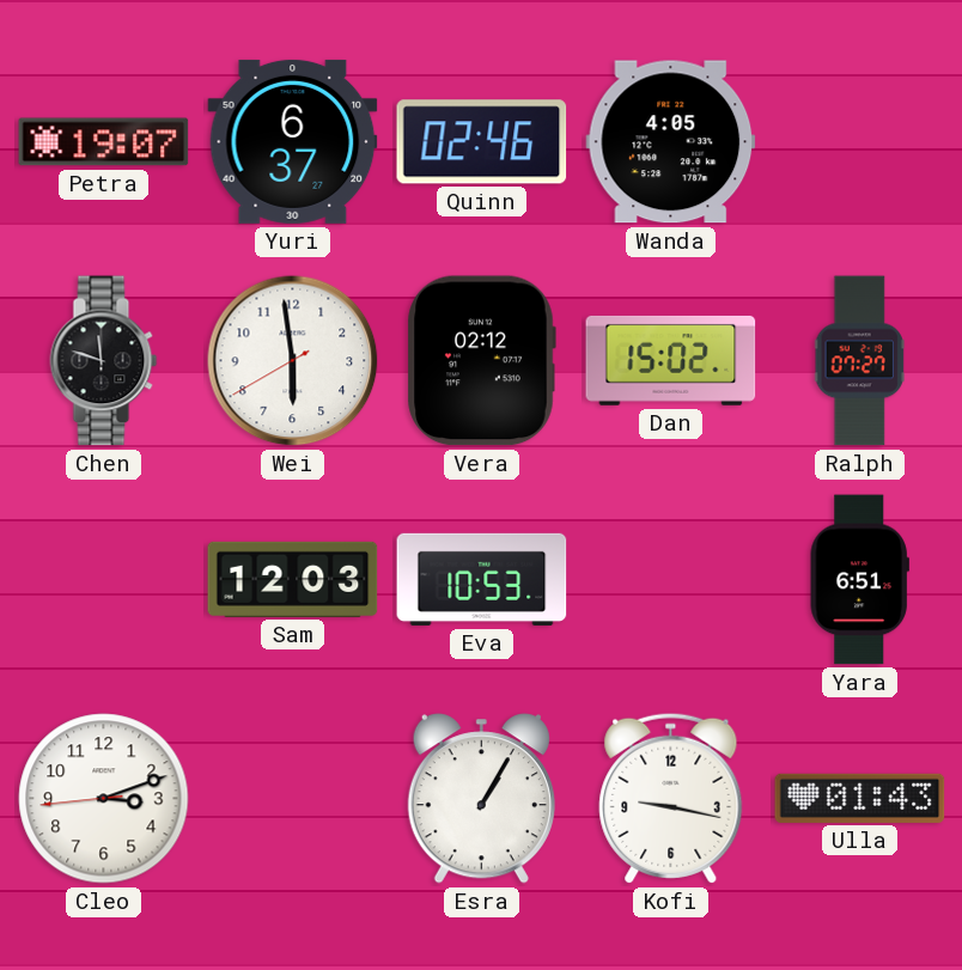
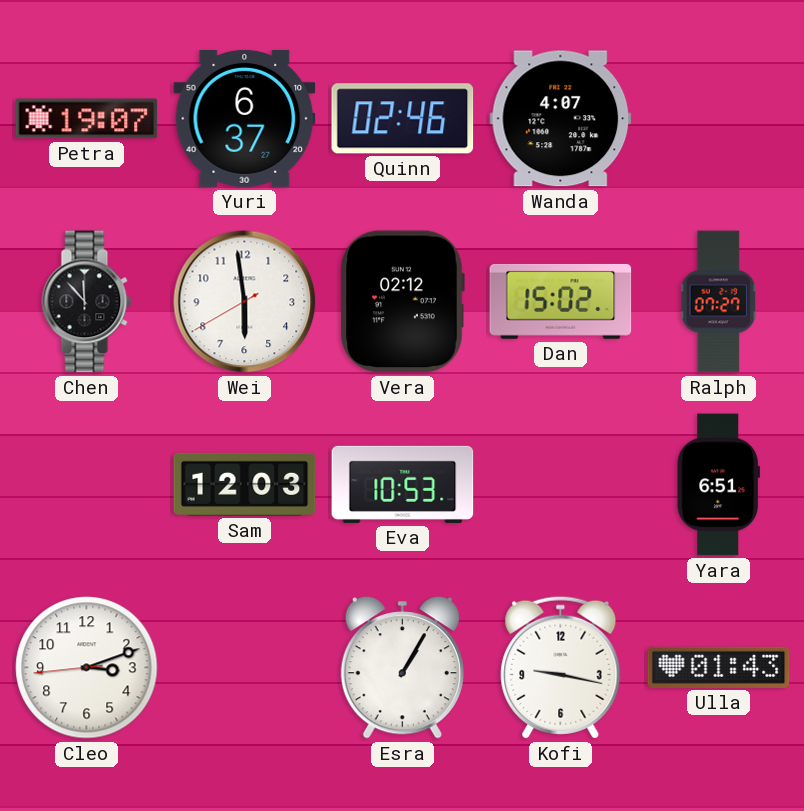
Wanda: 4:05 -> 4:07 (561, 119)
Chen: 11:48 -> 11:53 (87, 302)
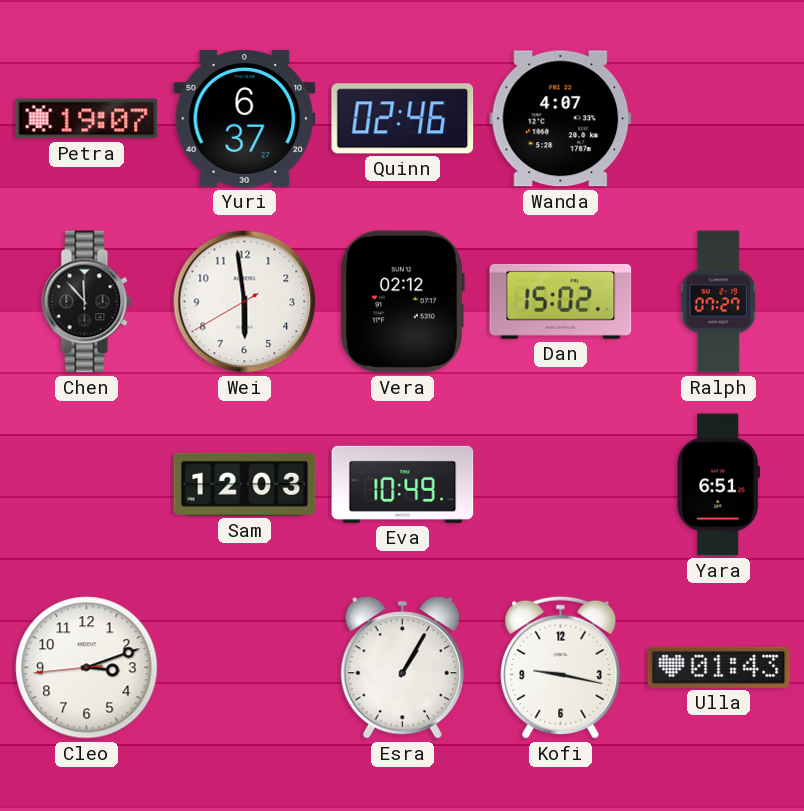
Eva: 10:53 -> 10:49 (403, 484)
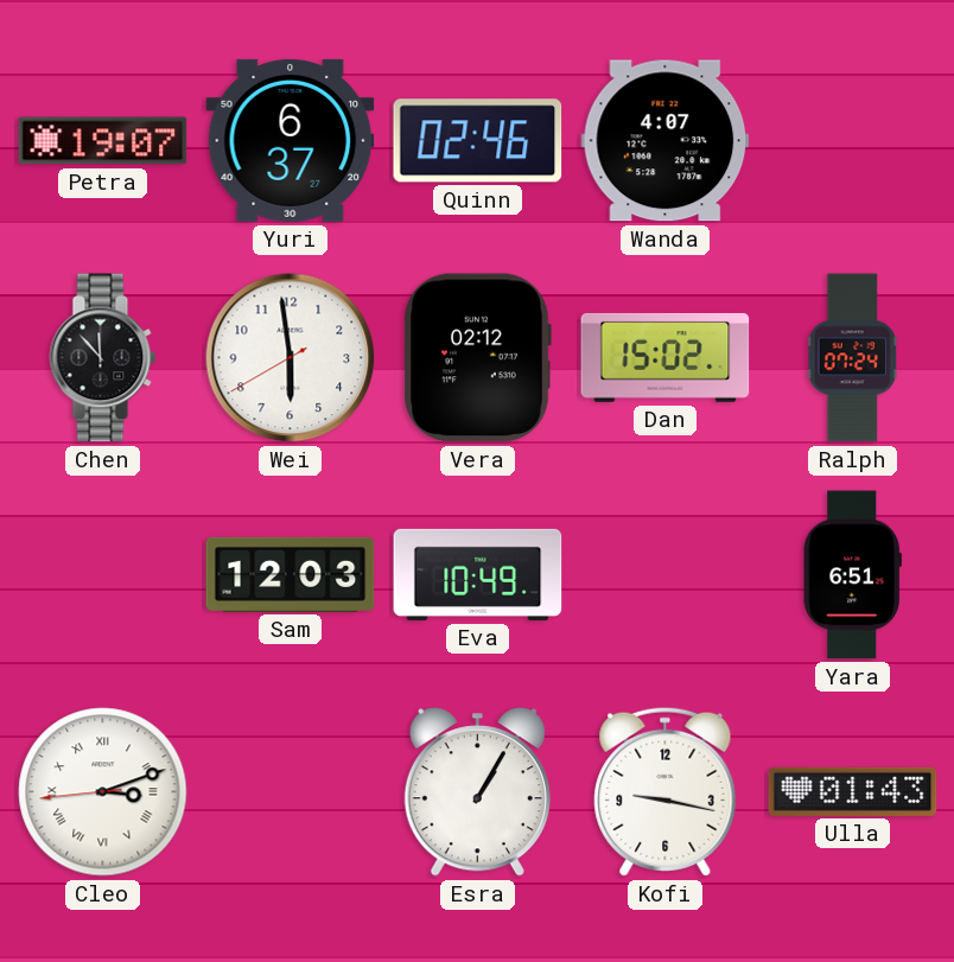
Ralph: 07:27 -> 07:24 (852, 358)
Cleo numerals: Arabic -> Roman (103, 792)
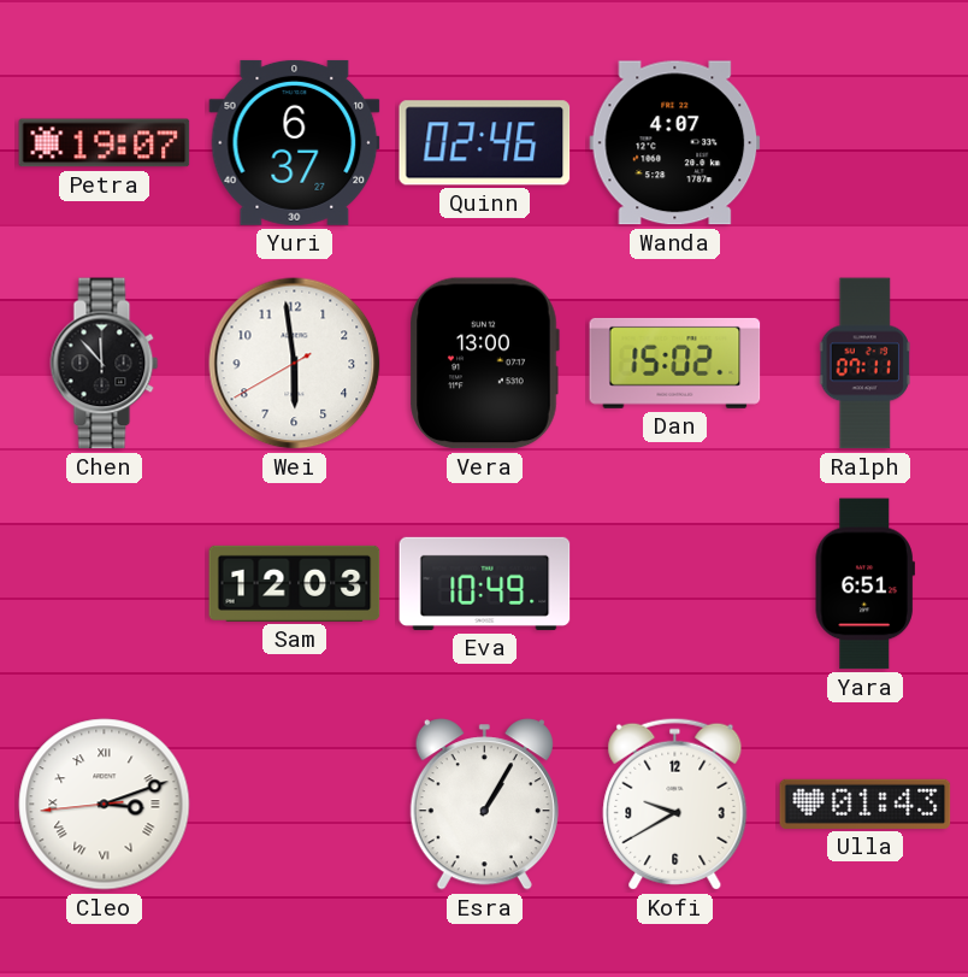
Vera: 02:12 -> 13:00 (484, 364)
Ralph: 07:24 -> 07:11 (864, 364)
Kofi: 9:17 -> 9:40 (675, 804)
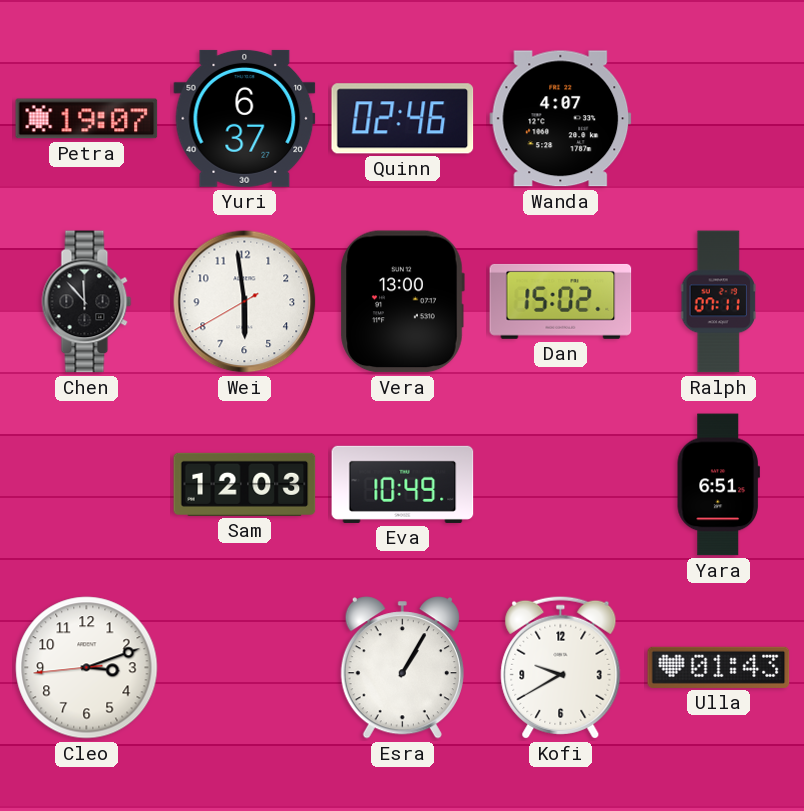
Cleo numerals: Roman -> Arabic (87, 668)
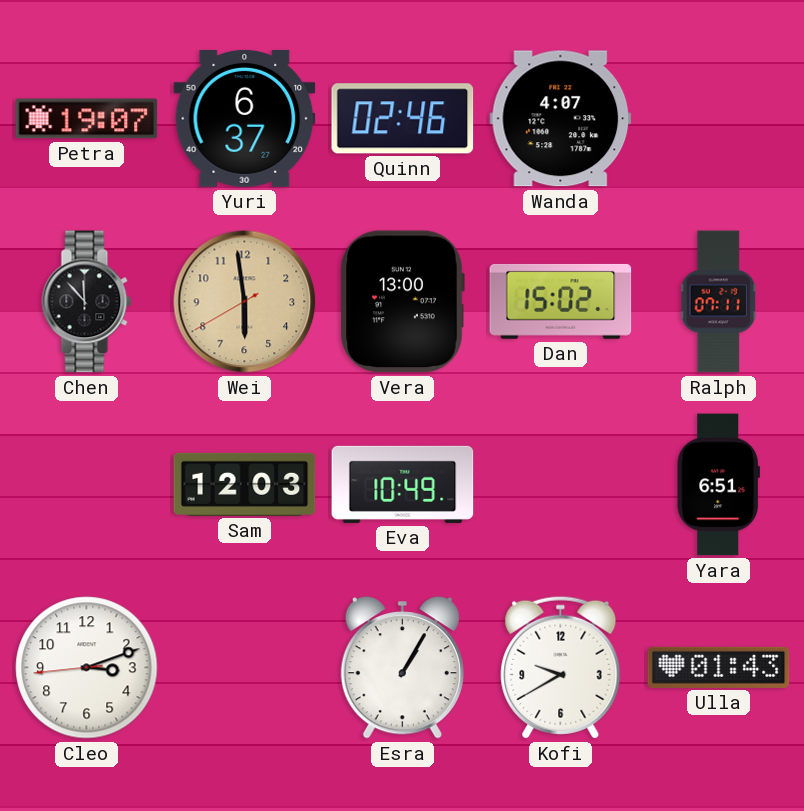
Wei dial: white -> champagne (245, 302)
